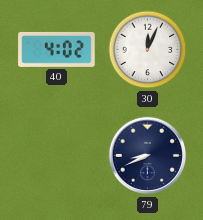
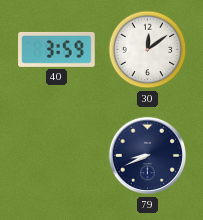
40: 4:02 -> 3:59 (57, 49)
30: 12:04 -> 12:09 (148, 50)
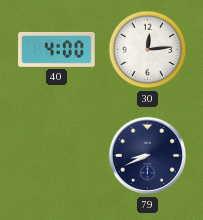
40: 3:59 -> 4:00 (57, 49)
30: 12:09 -> 12:14 (148, 50)
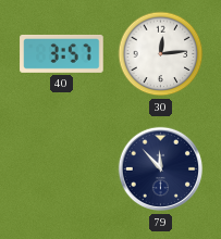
40: 4:00 -> 3:57 (62, 53)
79: 8:41 -> 11:53 (161, 169)
